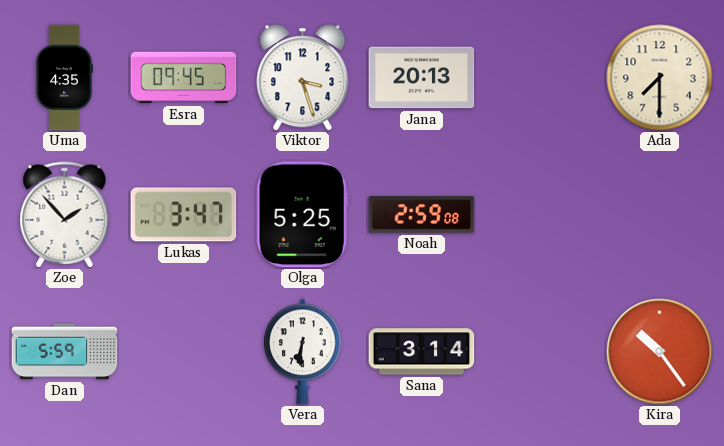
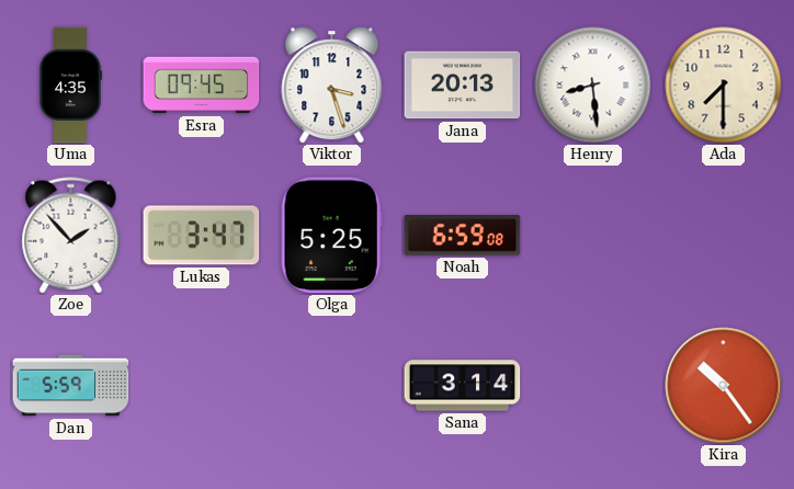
Henry: none -> 8:29 (593, 86)
Noah: 2:59 -> 6:59 (463, 236)
Vera: 6:31 -> none (303, 352)
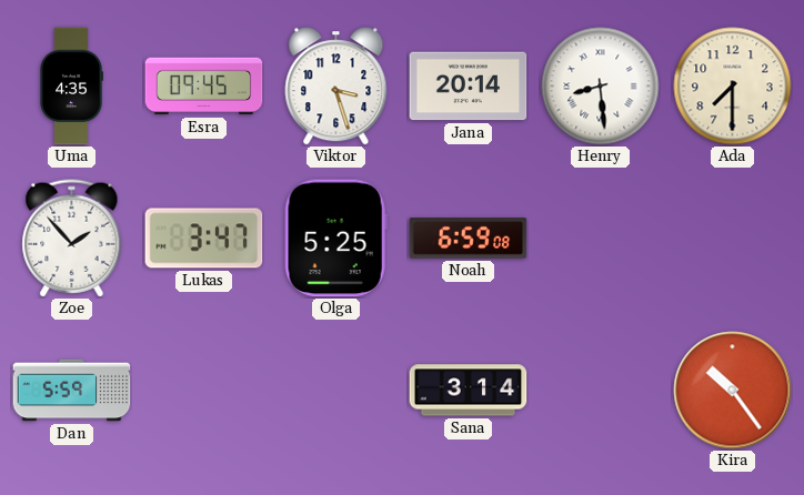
Jana: 20:13 -> 20:14 (469, 87)
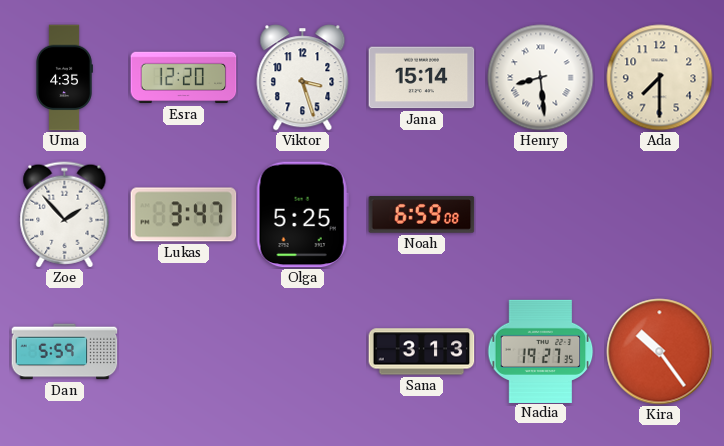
Esra: 09:45 -> 12:20 (184, 78)
Jana: 20:14 -> 15:14 (422, 78)
Sana: 3:14 -> 3:13 (422, 352)
Nadia: none -> 19:27 (540, 351)
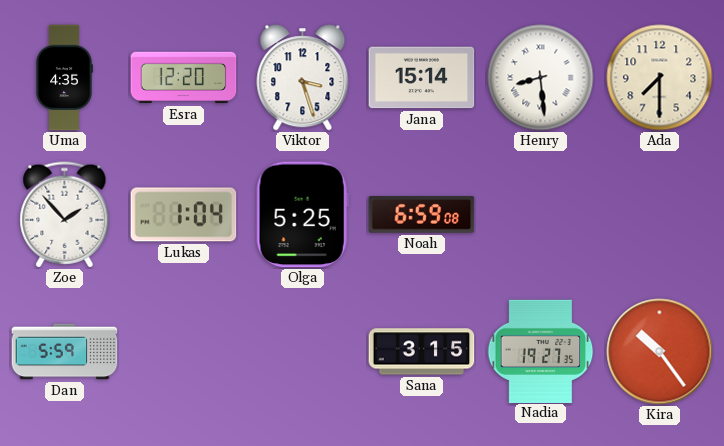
Lukas: 3:47 -> 1:04 (184, 215)
Sana: 3:13 -> 3:15 (422, 352)
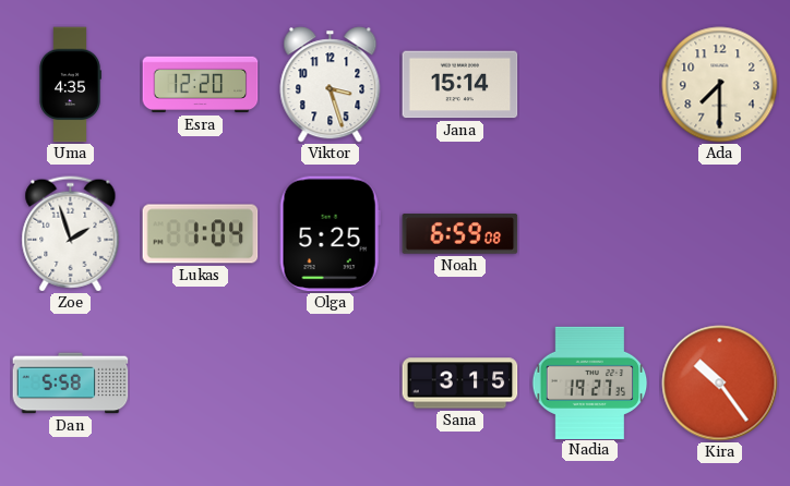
Henry: 8:29 -> none (541, 78)
Zoe: 1:53 -> 1:57 (71, 234)
Dan: 5:59 -> 5:58 (71, 384)
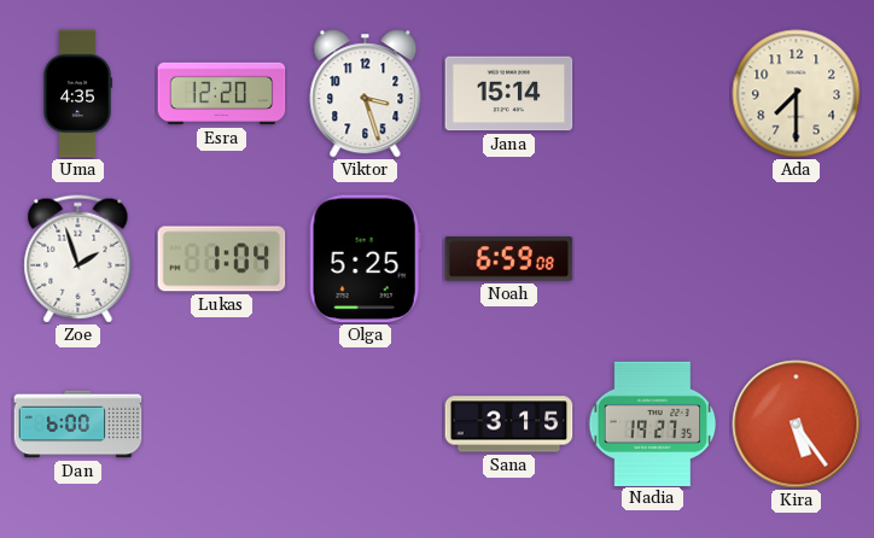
Dan: 5:58 -> 6:00 (78, 425)
Kira: 10:24 -> 5:24 (797, 425)
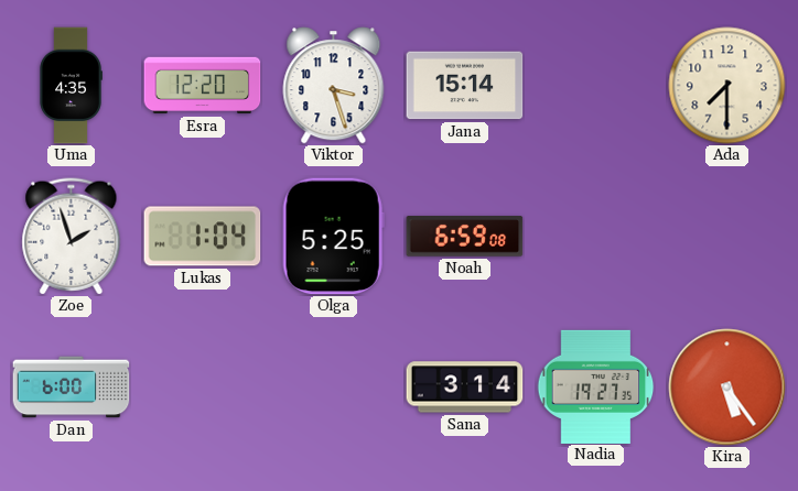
Sana: 3:15 -> 3:14 (465, 388)
